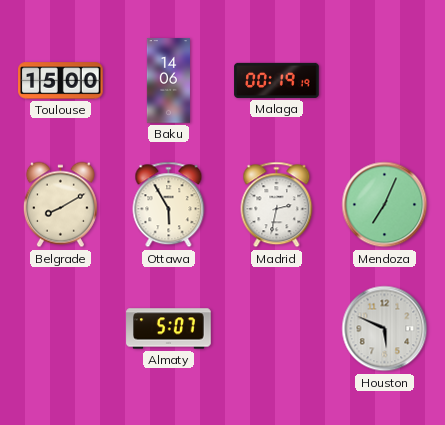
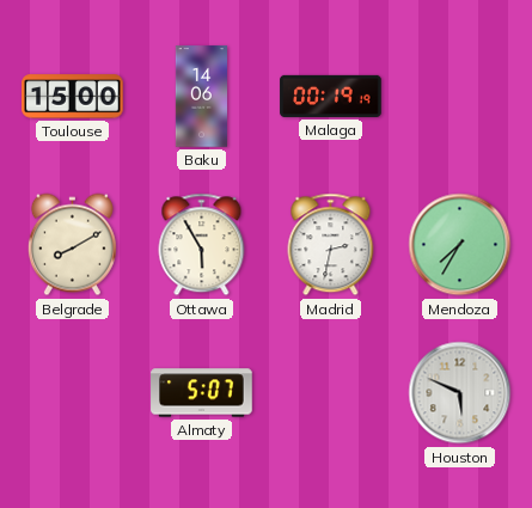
Mendoza: 7:04 -> 7:35 (460, 245)
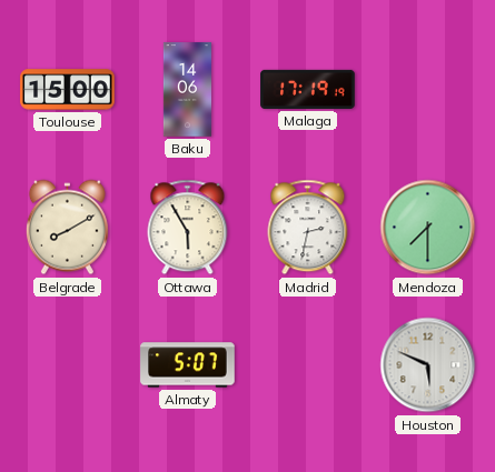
Malaga: 00:19 -> 17:19 (308, 89)
Mendoza: 7:35 -> 7:30 (428, 228)
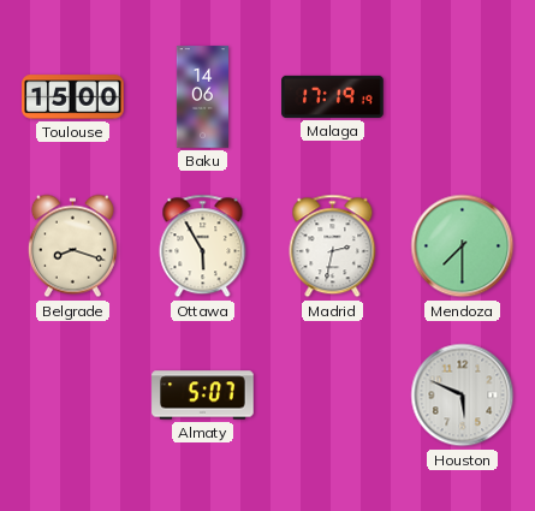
Belgrade: 8:10 -> 8:18 (72, 246)
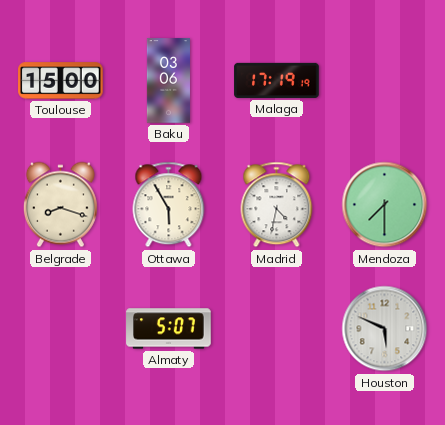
Baku: 14:06 -> 03:06 (168, 81)
Madrid: 2:32 -> 4:32 (277, 205)
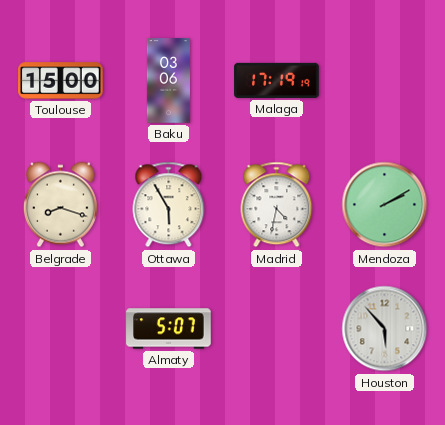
Mendoza: 7:30 -> 2:10 (385, 205)
Houston: 5:49 -> 5:53 (385, 329)
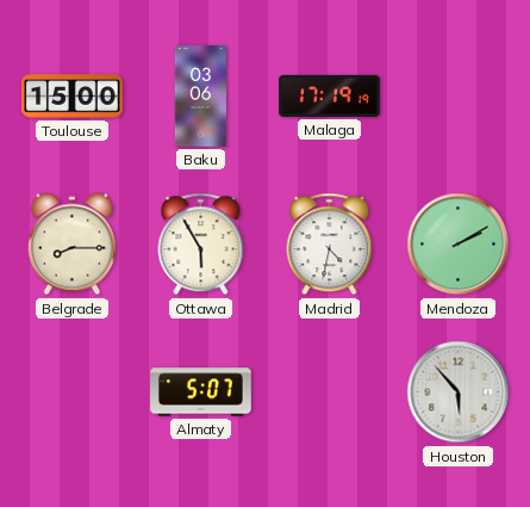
Belgrade: 8:18 -> 8:15 (71, 245)
